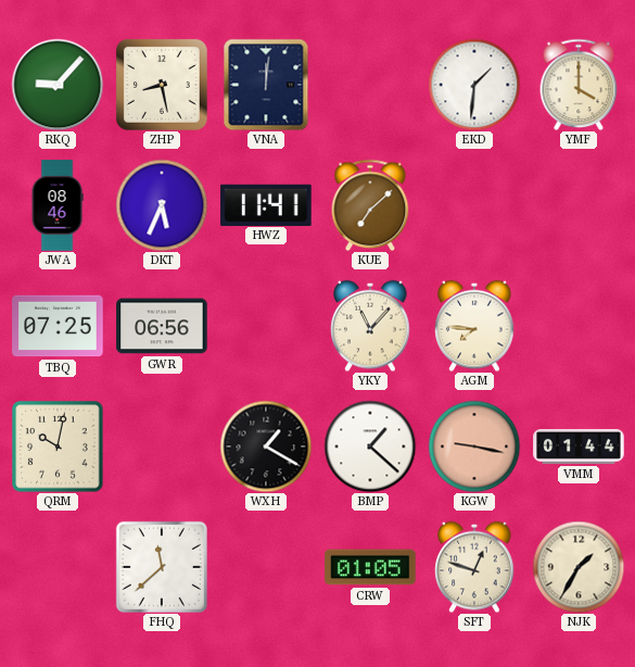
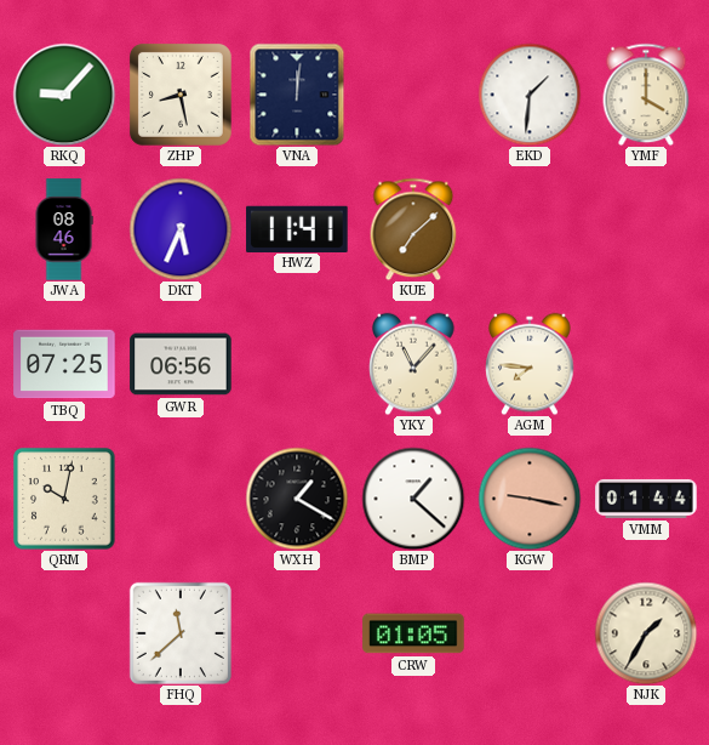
SFT: 12:48 -> none (474, 567)
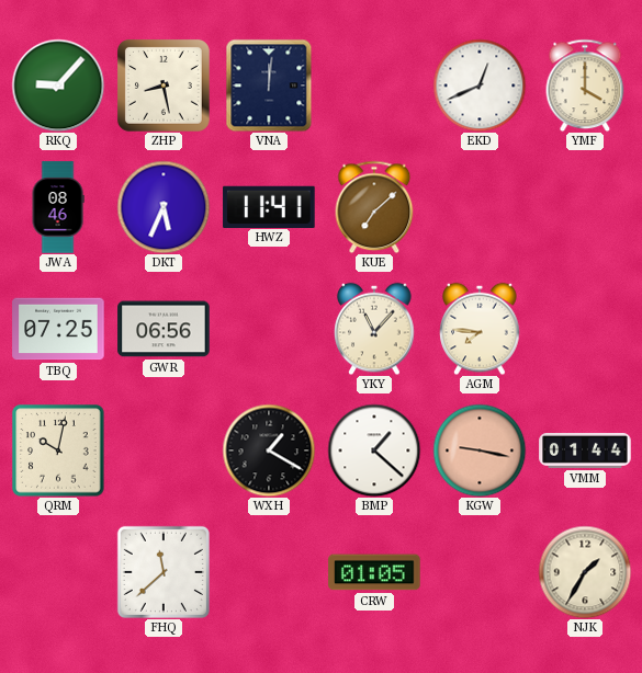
EKD: 1:31 -> 12:41 (480, 85)
